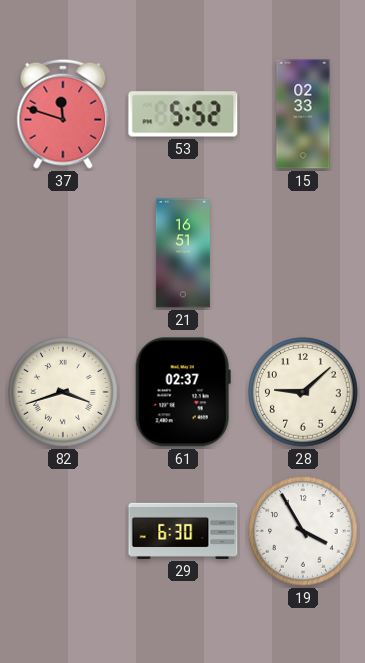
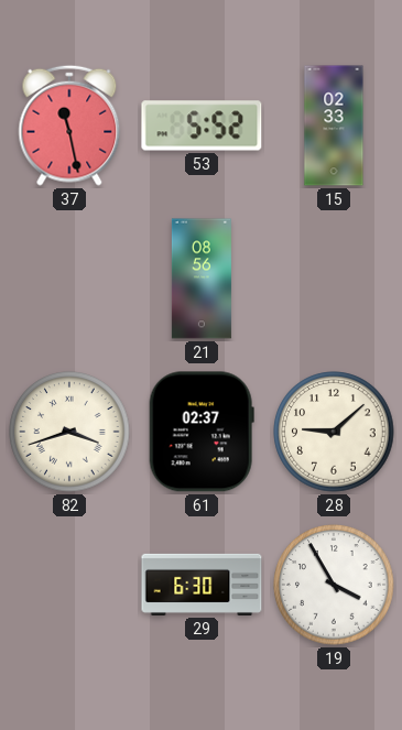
37: 11:48 -> 11:28 (69, 126)
21: 16:51 -> 08:56 (202, 279)
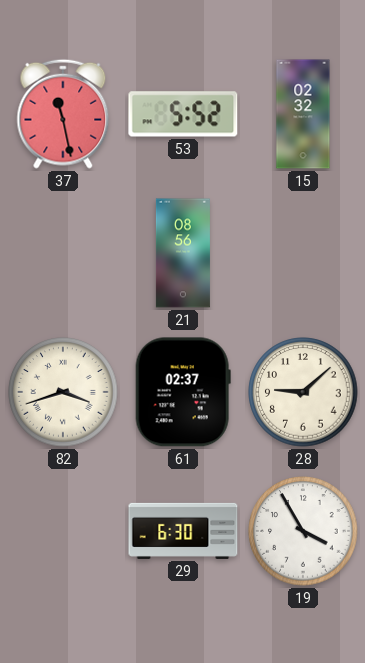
15: 02:33 -> 02:32 (303, 114)
